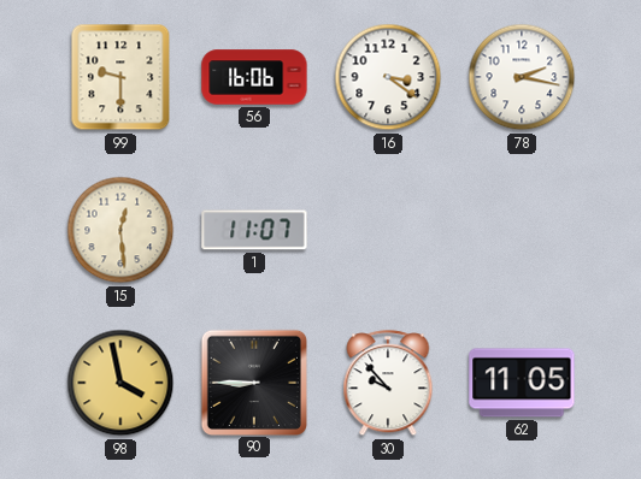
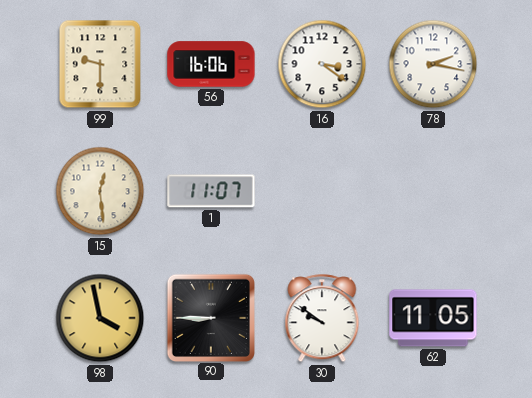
30: 9:53 -> 9:51 (322, 319)
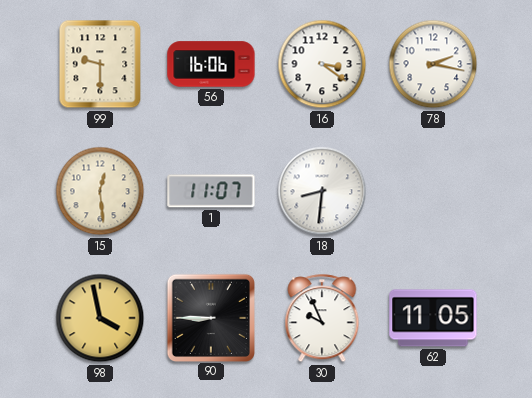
18: none -> 8:31 (322, 191)
30: 9:51 -> 9:56 (322, 319)
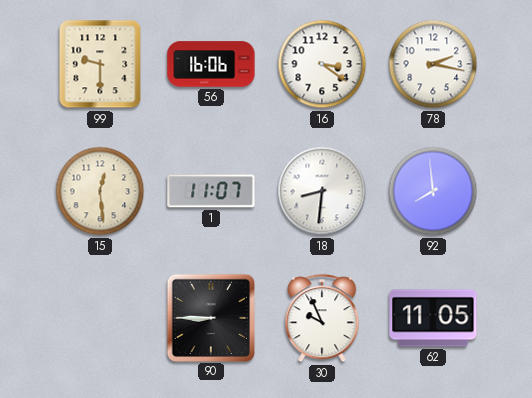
92: none -> 7:59 (433, 191)
98: 3:58 -> none (100, 318)
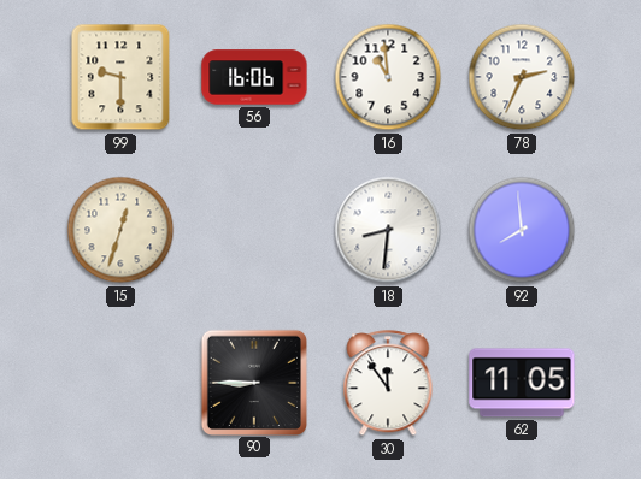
16: 3:21 -> 10:59 (388, 77)
78: 2:17 -> 2:34 (522, 77)
15: 12:29 -> 12:33 (120, 230)
1: 11:07 -> none (211, 191)
30: 9:56 -> 11:54 (388, 384)
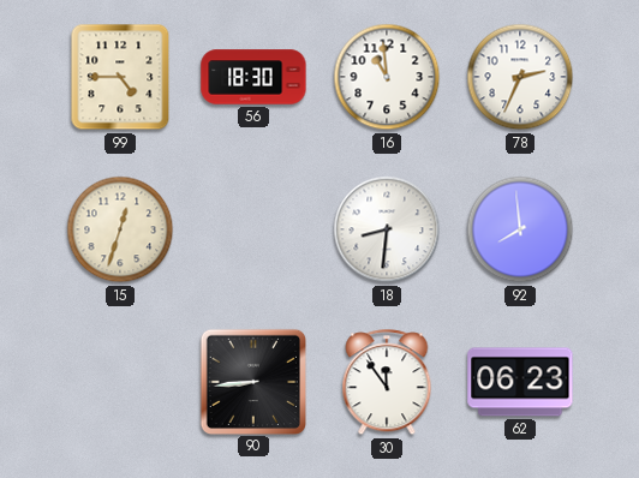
99: 9:30 -> 4:45 (120, 77)
56: 16:06 -> 18:30 (253, 77)
90: 8:45 -> 8:44 (252, 381)
62: 11:05 -> 06:23 (520, 382)
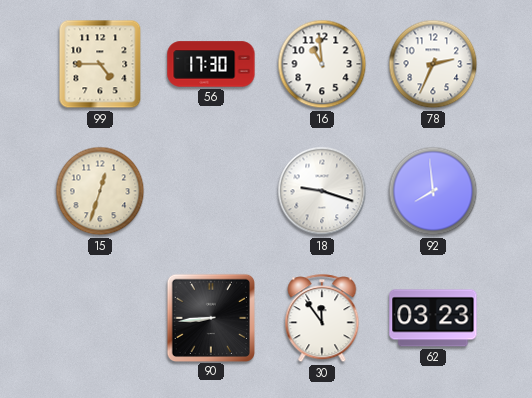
56: 18:30 -> 17:30 (211, 64)
18: 8:31 -> 9:18 (322, 191)
62: 06:23 -> 03:23 (433, 318)
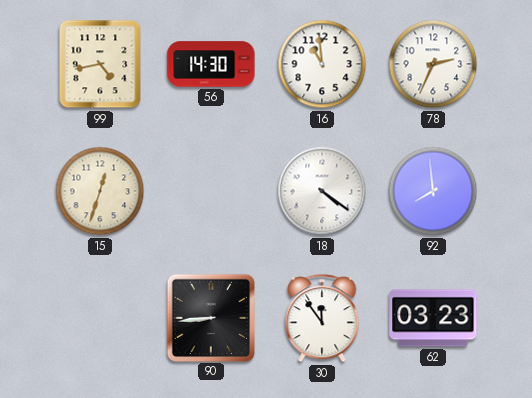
99: 4:45 -> 4:43 (100, 64)
56: 17:30 -> 14:30 (211, 64)
18: 9:18 -> 4:21 (322, 191)
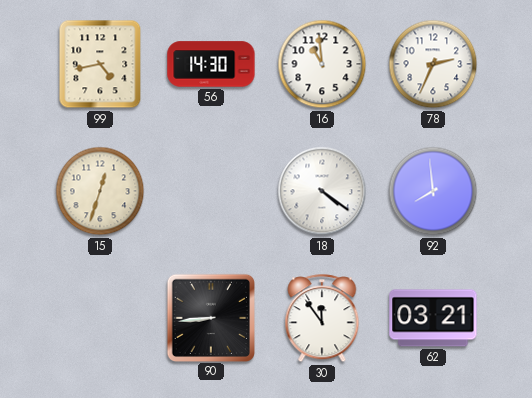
62: 03:23 -> 03:21 (433, 318)
